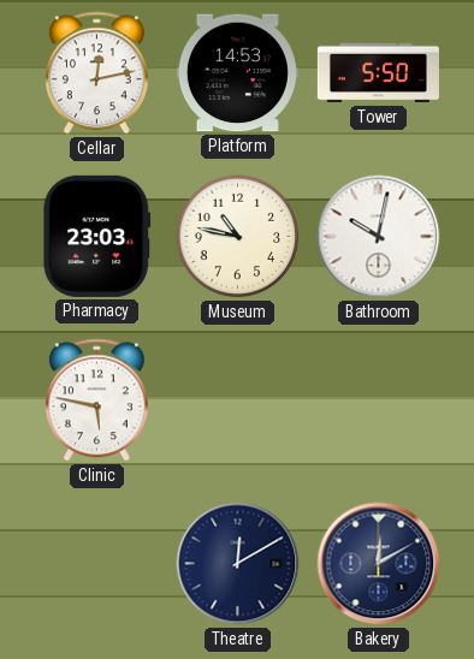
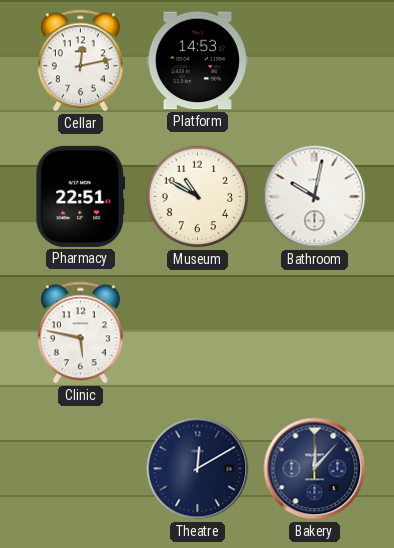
Tower: 5:50 -> none (378, 73)
Pharmacy: 23:03 -> 22:51 (81, 196)
Museum: 10:47 -> 10:50 (198, 197)
Bakery: 12:10 -> 12:07 (315, 469)
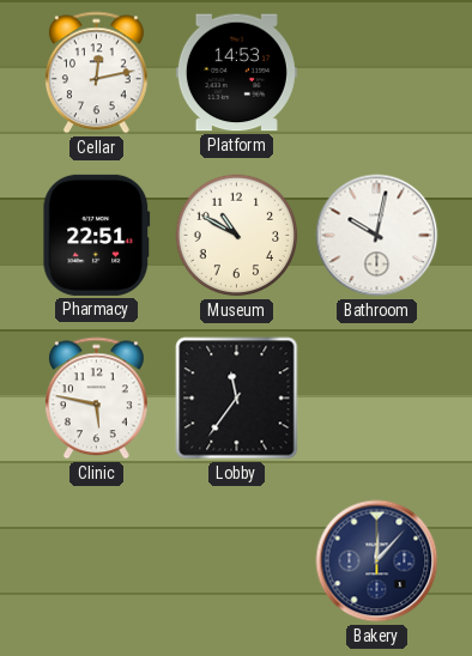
Lobby: none -> 11:36 (237, 399)
Theatre: 12:10 -> none (198, 469)
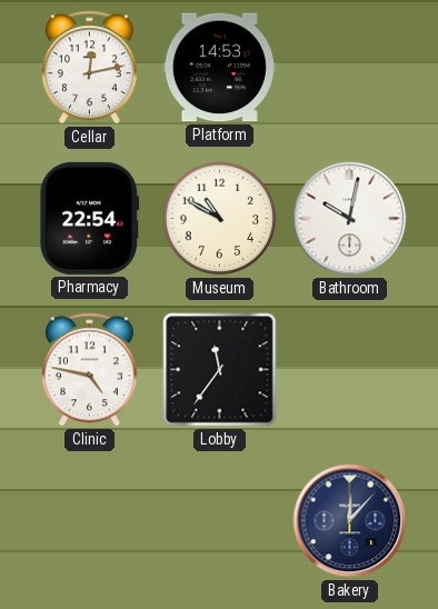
Pharmacy: 22:51 -> 22:54 (90, 218)
Clinic: 5:47 -> 4:47 (89, 370)
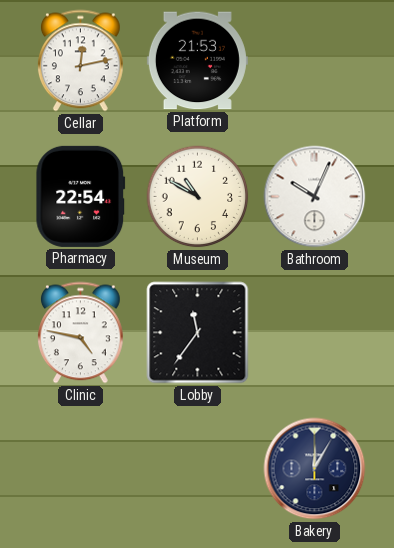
Platform: 14:53 -> 21:53 (197, 61)
Bathroom: 10:02 -> 10:04 (315, 197)
Bakery: 12:07 -> 12:05 (315, 469)
